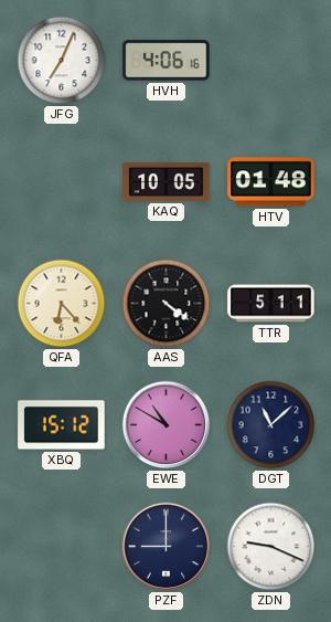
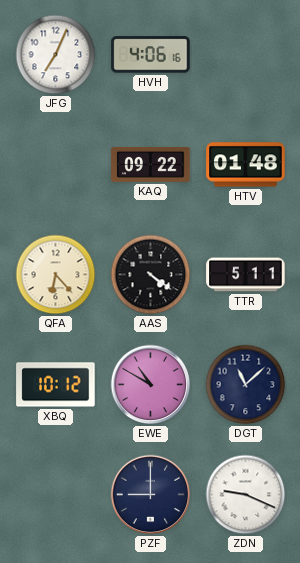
KAQ: 10:05 -> 09:22 (151, 164)
XBQ: 15:12 -> 10:12 (56, 385)
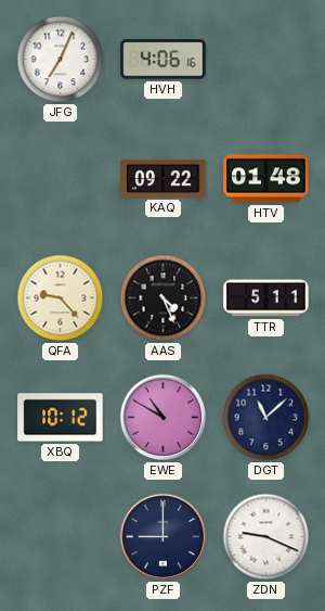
QFA: 6:23 -> 9:23 (61, 298)
AAS: 4:21 -> 4:26 (164, 298)
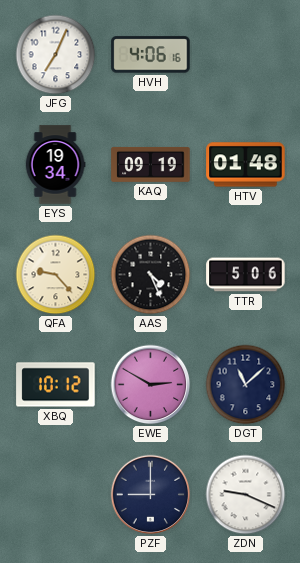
EYS: none -> 19:34 (55, 165)
KAQ: 09:22 -> 09:19 (151, 164)
TTR: 5:11 -> 5:06 (246, 275)
EWE: 10:50 -> 2:50 (151, 385)
